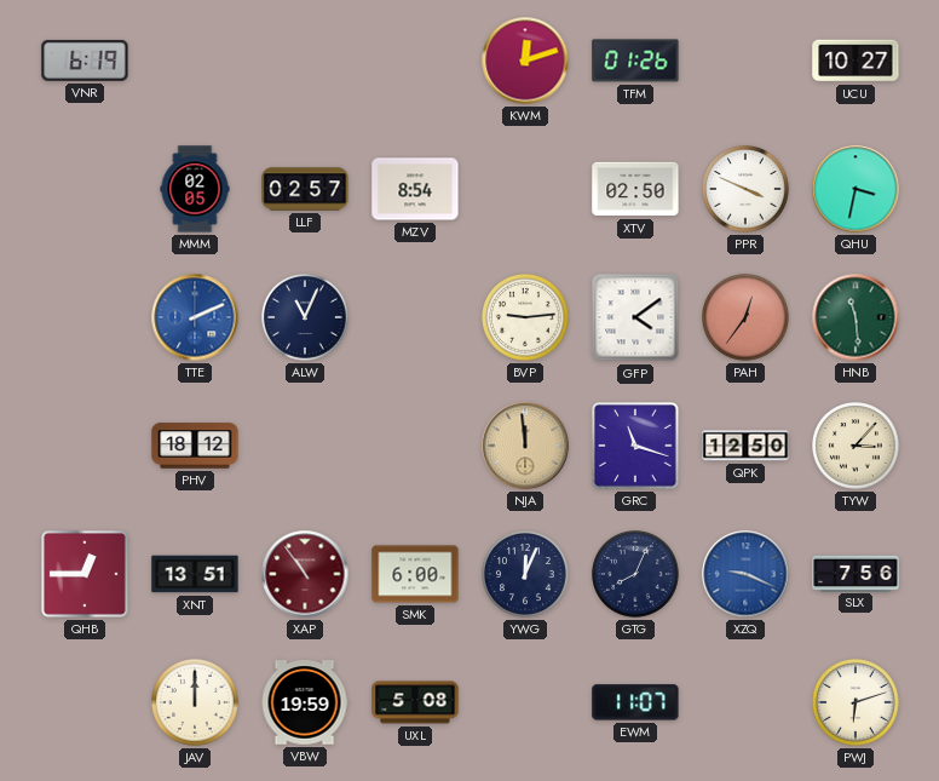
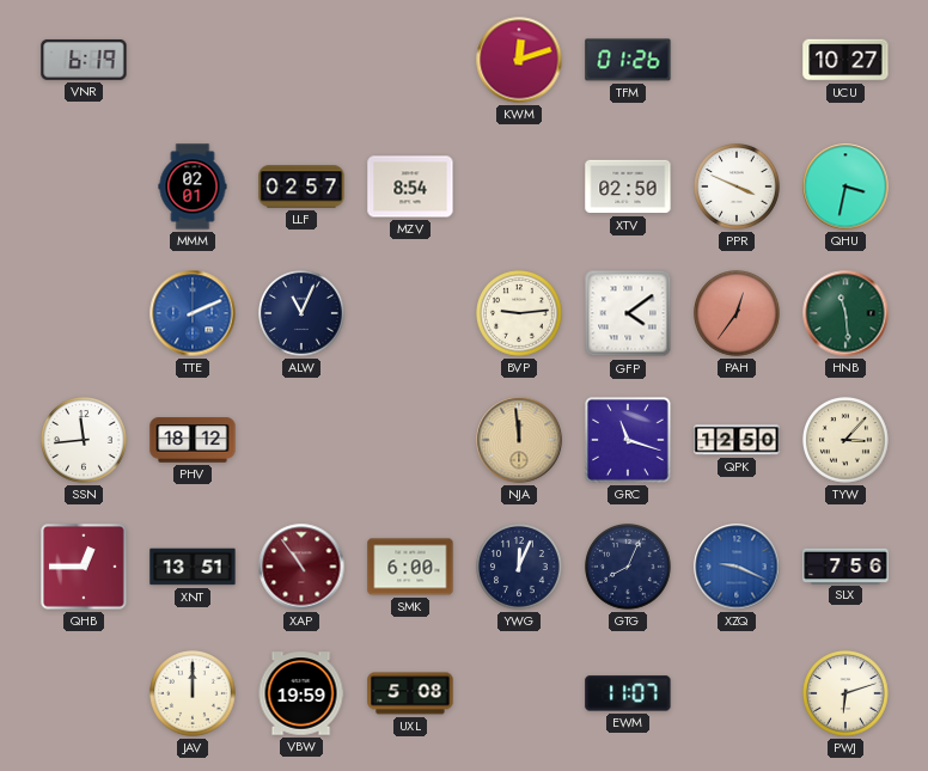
MMM: 02:05 -> 02:01 (193, 186)
SSN: none -> 11:44 (85, 441)
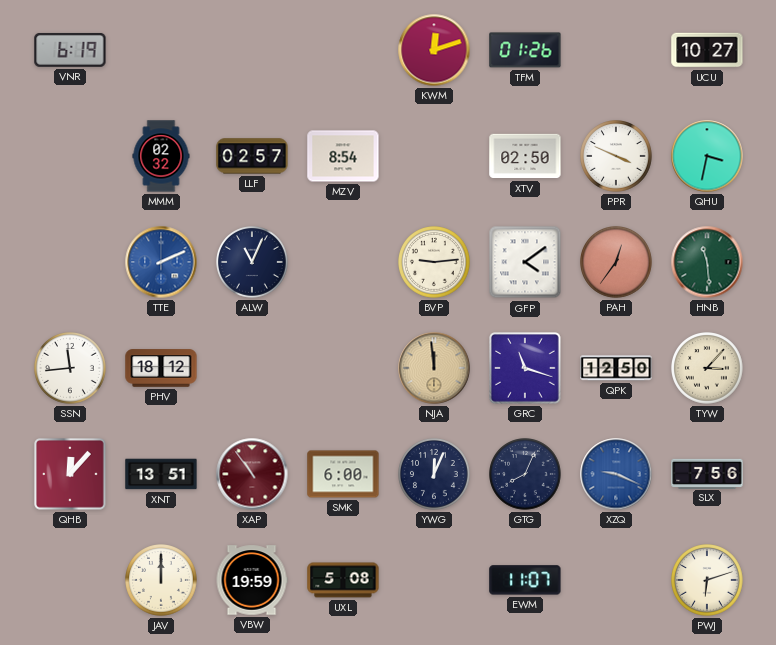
MMM: 02:01 -> 02:32 (161, 156)
QHB: 12:45 -> 12:07 (70, 474)
